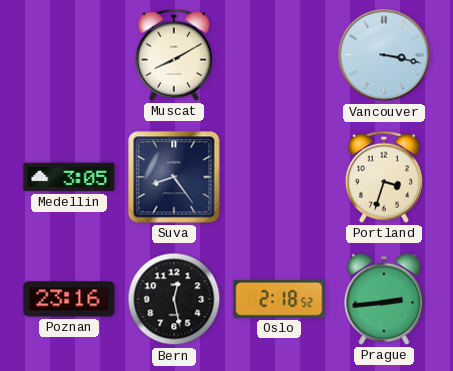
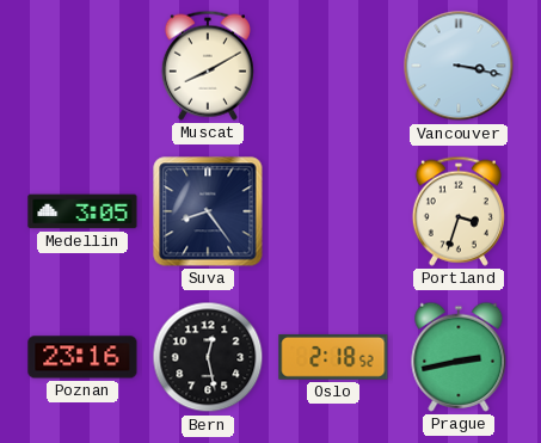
Prague: 2:44 -> 2:43 (459, 357)
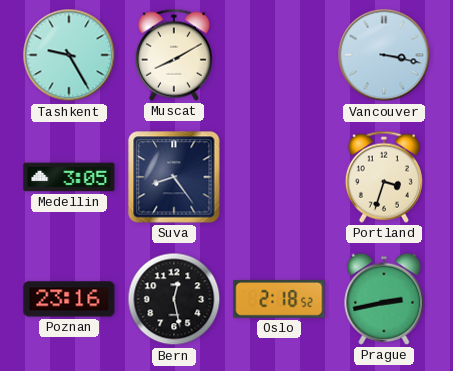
Tashkent: none -> 9:25 (69, 55)
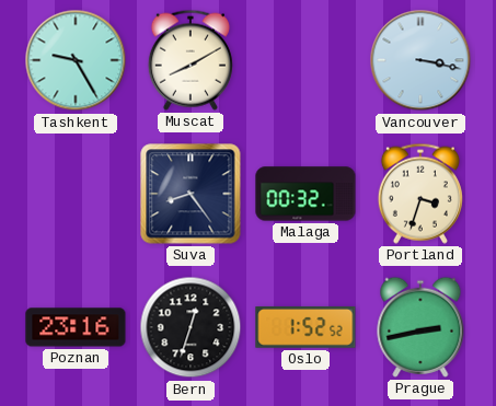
Medellin: 3:05 -> none (69, 177)
Malaga: none -> 00:32 (305, 194)
Bern: 12:28 -> 12:33 (191, 327)
Oslo: 2:18 -> 1:52 (305, 327)
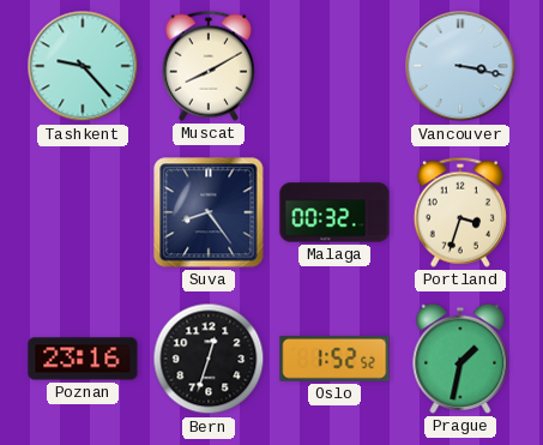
Tashkent: 9:25 -> 9:23 (83, 66)
Prague: 2:43 -> 1:32 (460, 359)
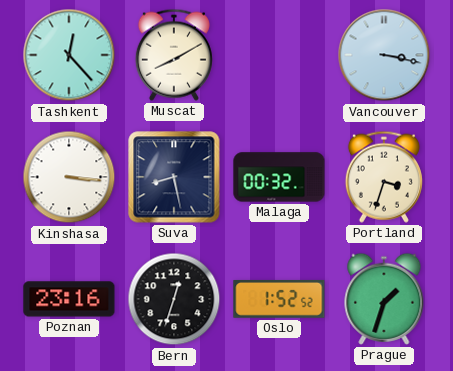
Tashkent: 9:23 -> 12:23 (69, 55)
Kinshasa: none -> 3:16 (69, 177)
Suva: 8:24 -> 8:28 (174, 177)
Prague: 1:32 -> 1:33 (384, 299)
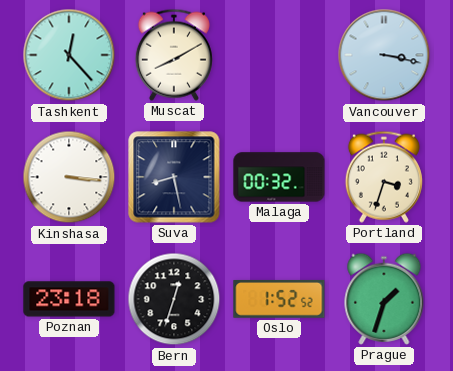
Poznan: 23:16 -> 23:18 (69, 299)
